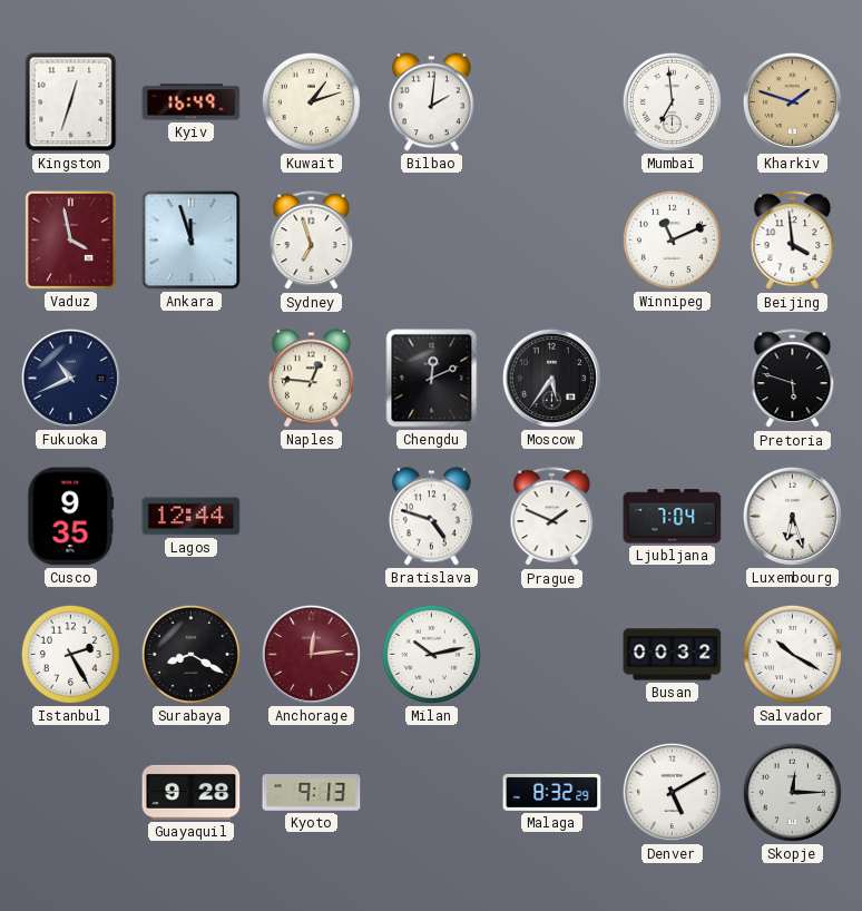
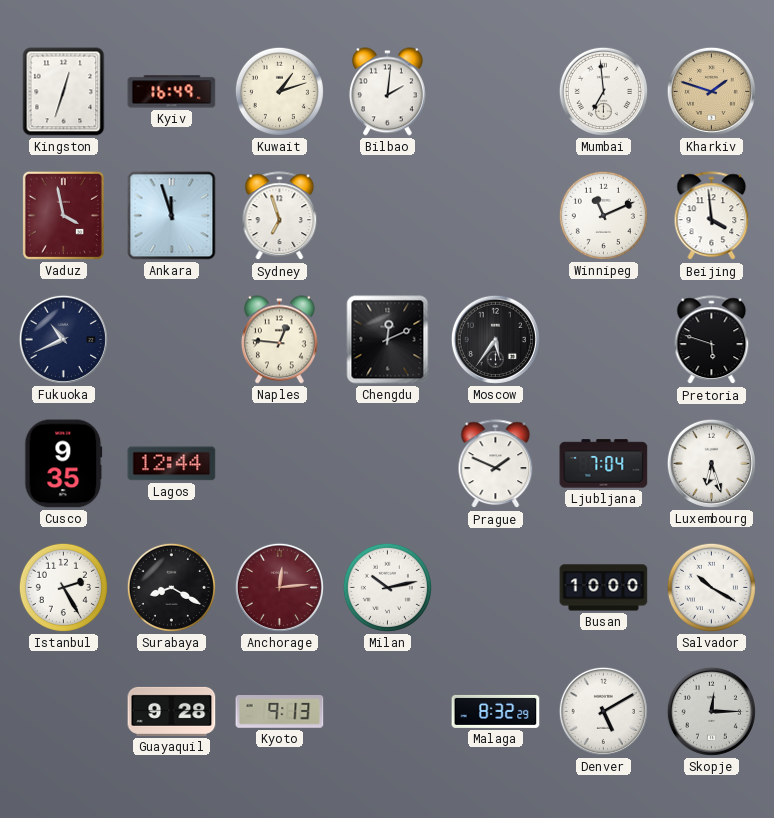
Bratislava: 4:48 -> none (431, 517)
Busan: 00:32 -> 10:00 (604, 588)
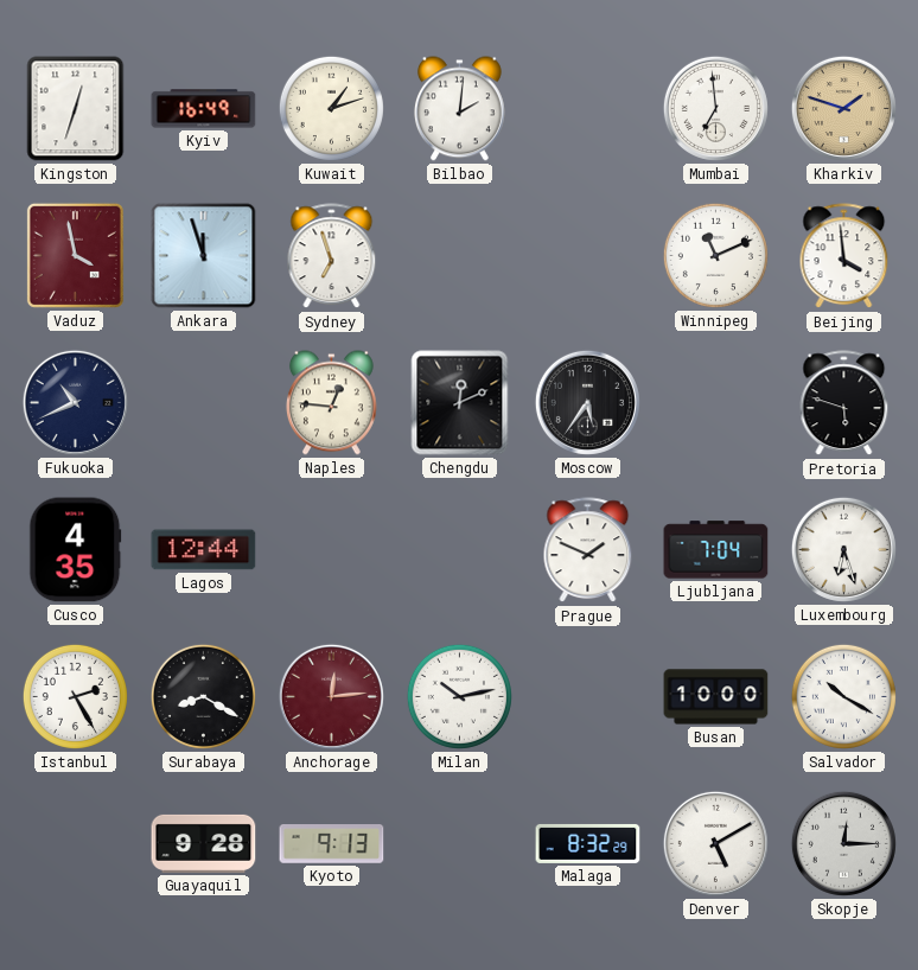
Cusco: 9:35 -> 4:35 (76, 550)
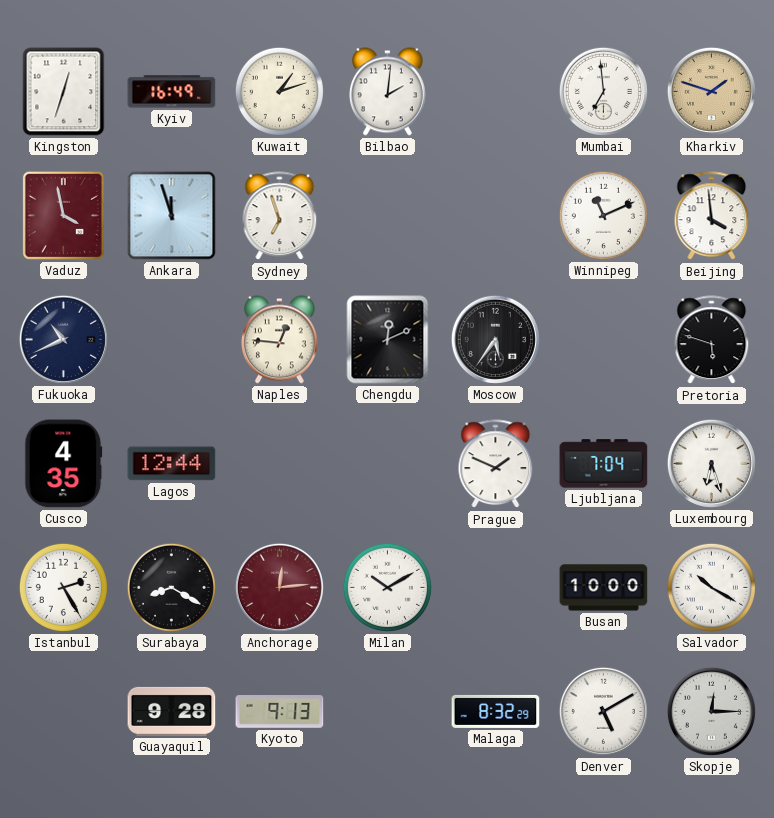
Milan: 10:13 -> 10:10 (387, 587)
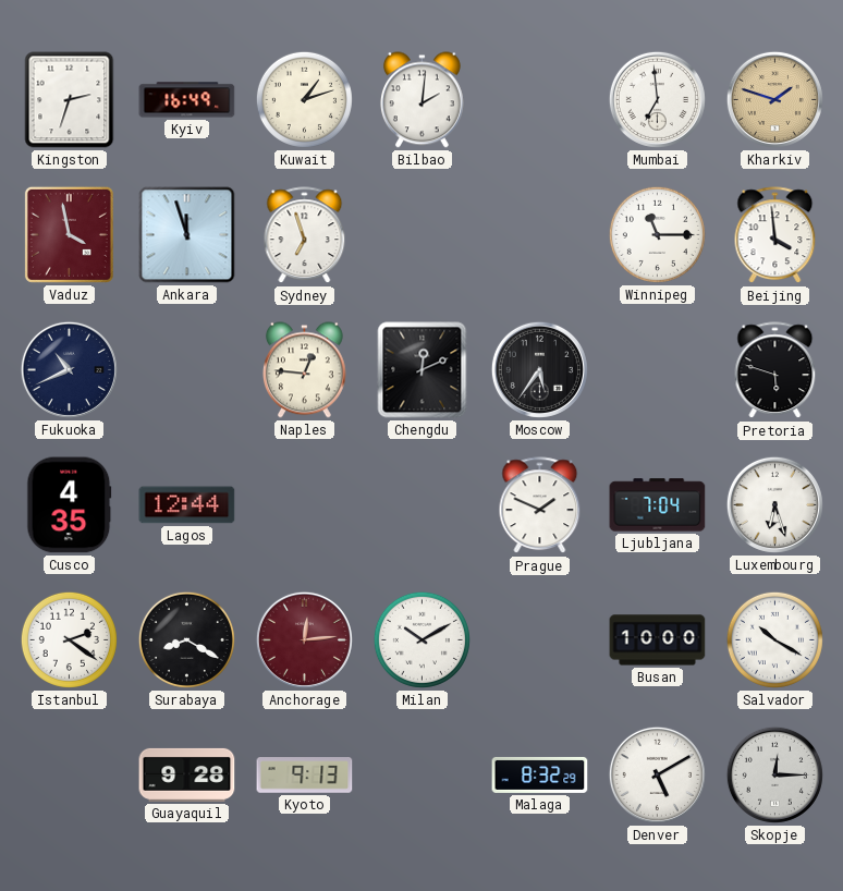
Kingston: 12:33 -> 2:33 (70, 100)
Winnipeg: 11:11 -> 11:15 (657, 234)
Istanbul: 2:25 -> 2:21 (69, 639)
